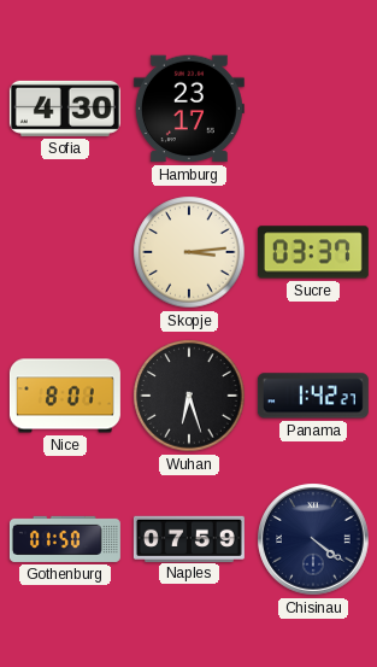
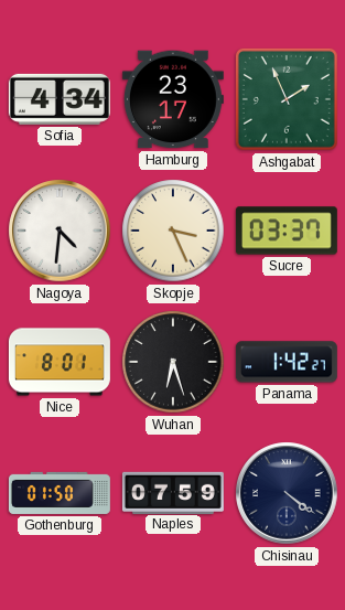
Sofia: 4:30 -> 4:34 (60, 99)
Ashgabat: none -> 1:56 (287, 99)
Nagoya: none -> 4:31 (60, 231)
Skopje: 3:14 -> 3:26 (173, 231)
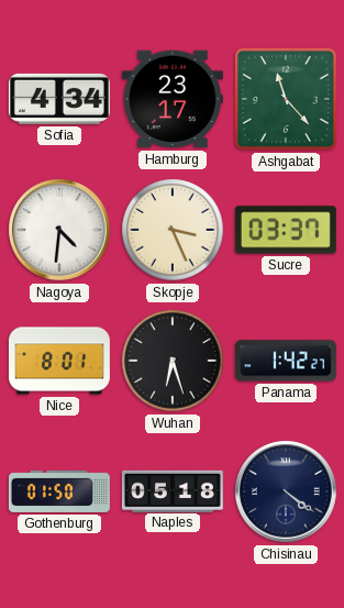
Ashgabat: 1:56 -> 11:23 (286, 99)
Naples: 07:59 -> 05:18 (173, 490)
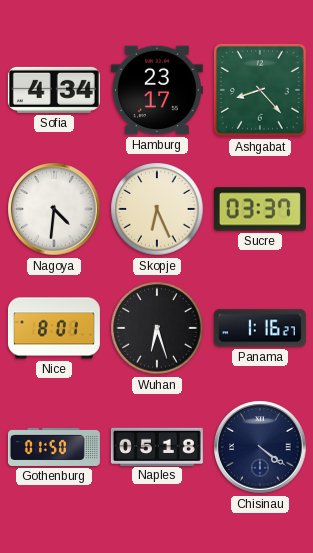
Ashgabat: 11:23 -> 8:23 (260, 90)
Skopje: 3:26 -> 6:26 (157, 209)
Panama: 1:42 -> 1:16 (260, 328)
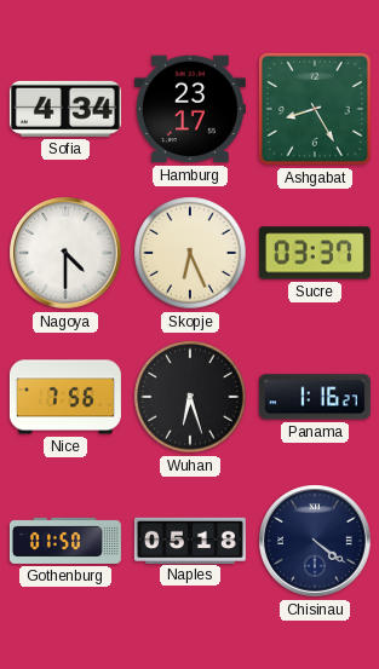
Ashgabat: 8:23 -> 8:25 (315, 109)
Nagoya: 4:31 -> 4:30 (65, 253)
Nice: 8:01 -> 7:56 (65, 397)
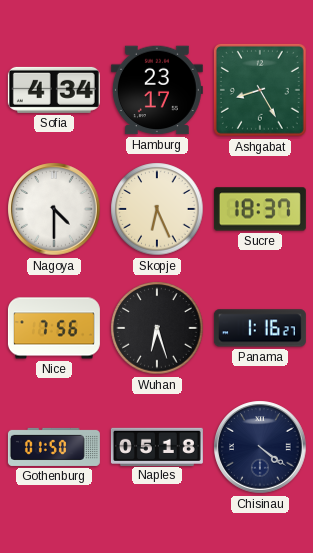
Sucre: 03:37 -> 18:37 (260, 209)
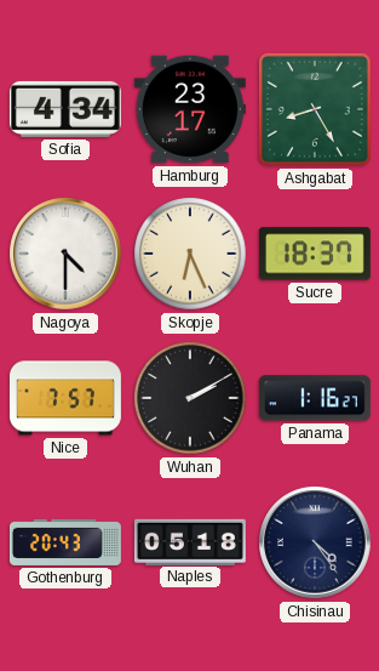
Nice: 7:56 -> 7:57 (65, 398)
Wuhan: 6:27 -> 2:10 (190, 398)
Gothenburg: 01:50 -> 20:43 (65, 542)
Chisinau: 4:21 -> 4:24 (315, 542)
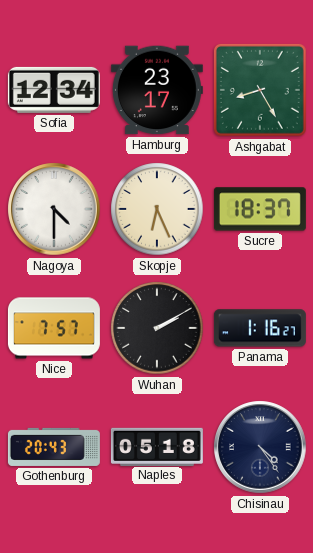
Sofia: 4:34 -> 12:34 (54, 90)
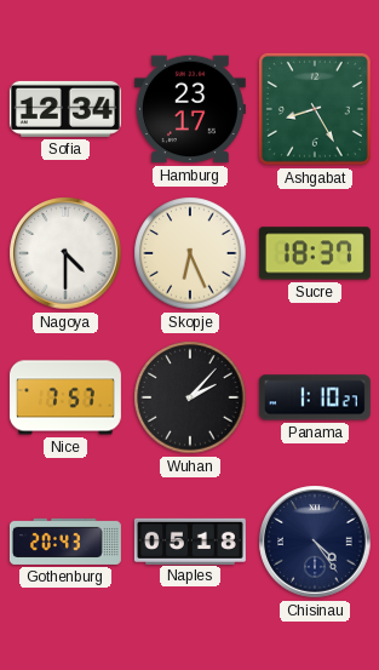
Wuhan: 2:10 -> 2:07 (190, 397)
Panama: 1:16 -> 1:10 (315, 397)
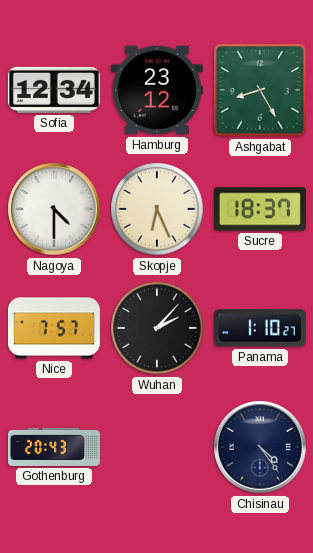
Hamburg: 23:17 -> 23:12 (157, 90)
Naples: 05:18 -> none (190, 540)
